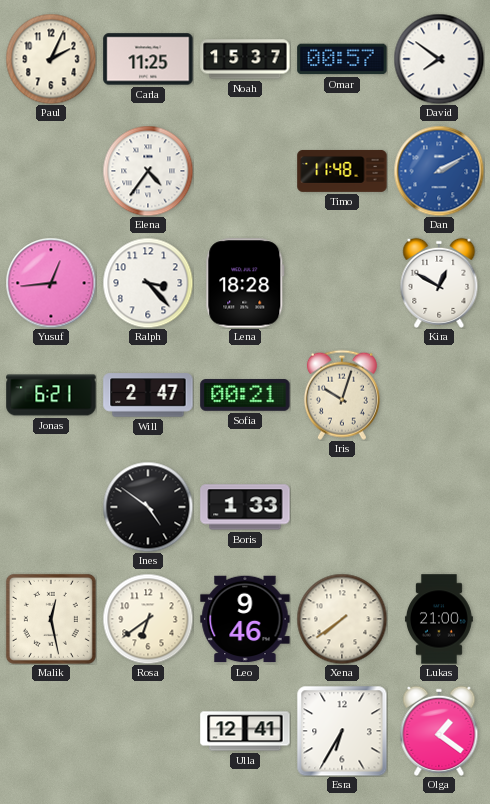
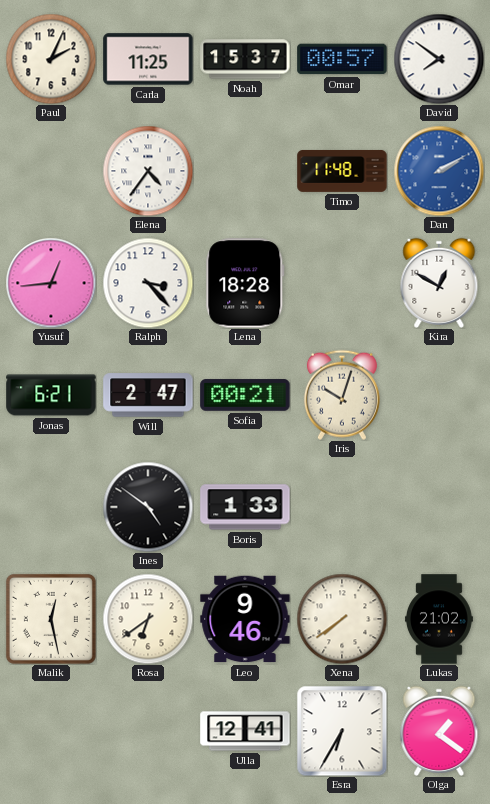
Lukas: 21:00 -> 21:02 (439, 619)
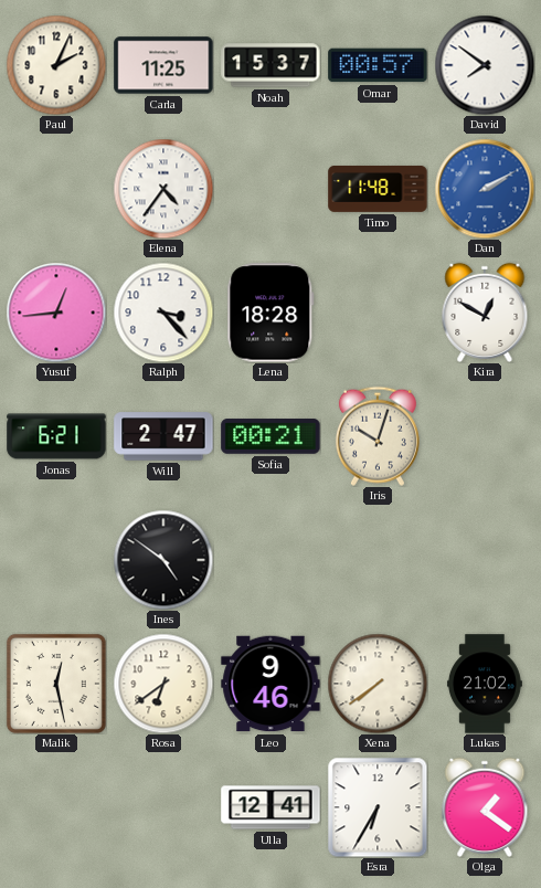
Boris: 1:33 -> none (245, 507)
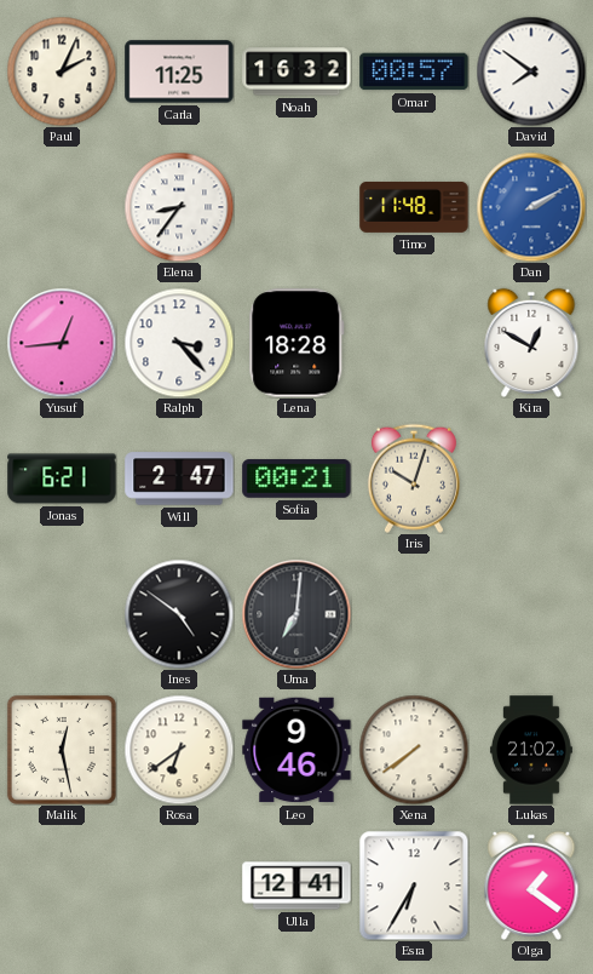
Noah: 15:37 -> 16:32 (296, 71)
Elena: 4:36 -> 8:36 (179, 207)
Uma: none -> 7:01 (296, 614)
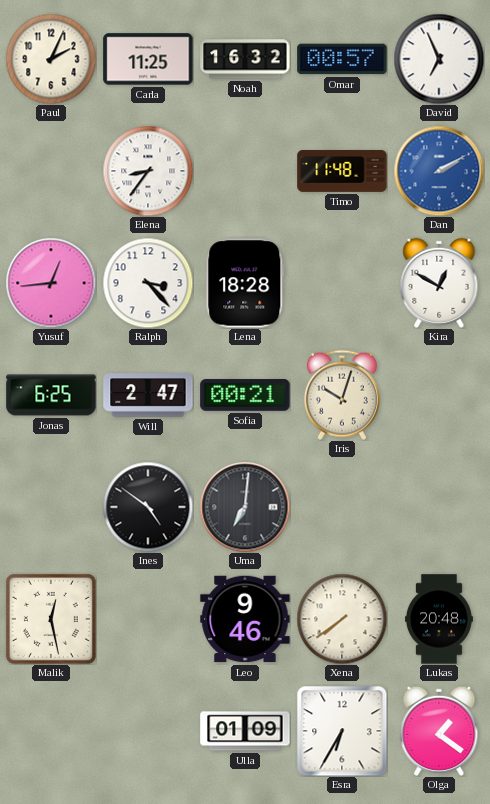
David: 7:51 -> 6:56 (439, 59)
Jonas: 6:21 -> 6:25 (51, 395)
Rosa: 6:39 -> none (179, 750)
Lukas: 21:02 -> 20:48 (439, 619)
Ulla: 12:41 -> 01:09 (245, 731)
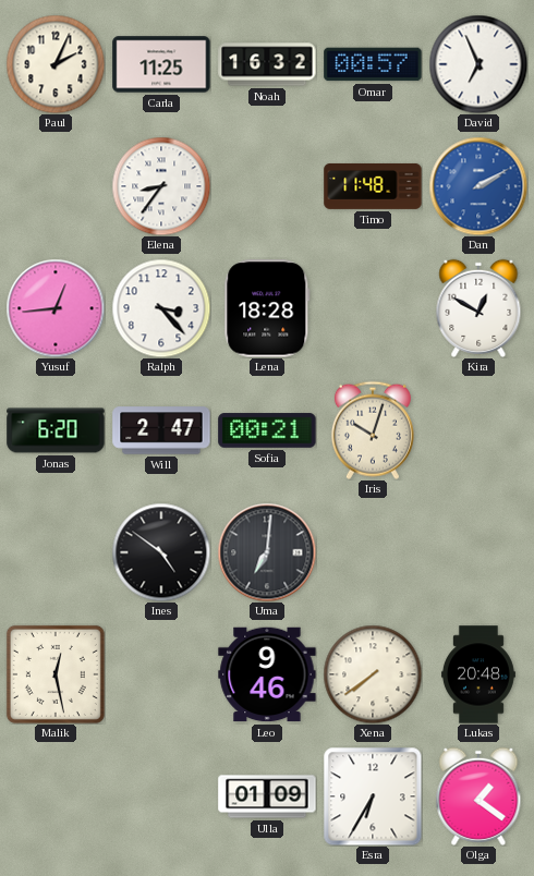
Jonas: 6:25 -> 6:20 (56, 430)
